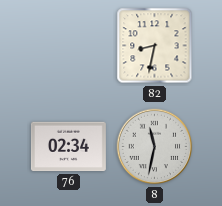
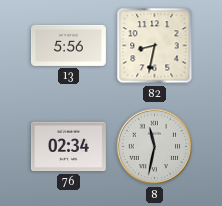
13: none -> 5:56 (68, 45)
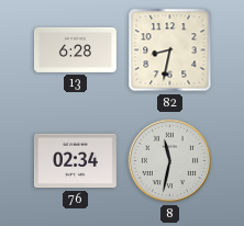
13: 5:56 -> 6:28 (75, 49)
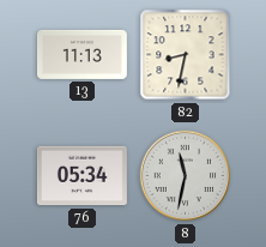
13: 6:28 -> 11:13 (81, 54)
76: 02:34 -> 05:34 (81, 176)
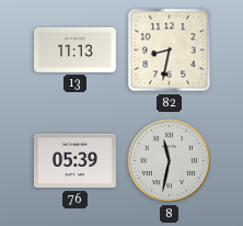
76: 05:34 -> 05:39 (74, 161)
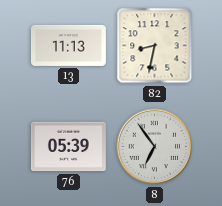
8: 11:32 -> 6:54 (155, 147)
